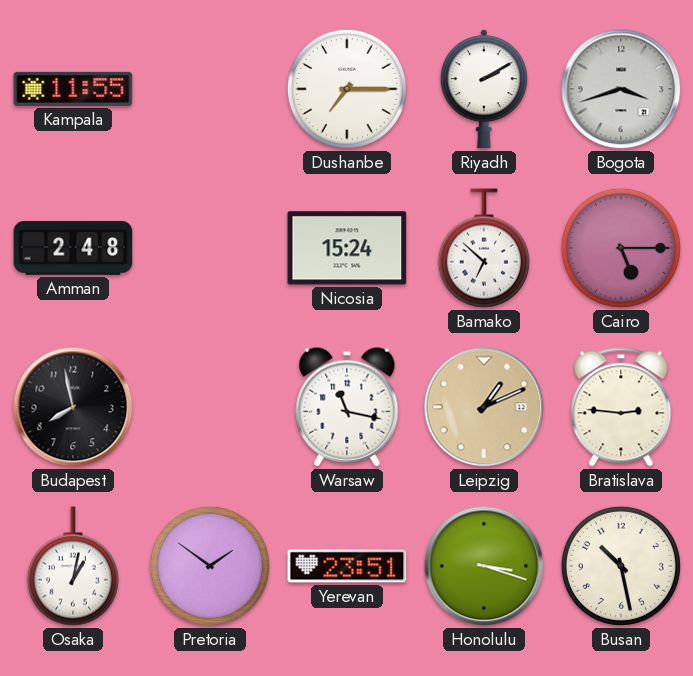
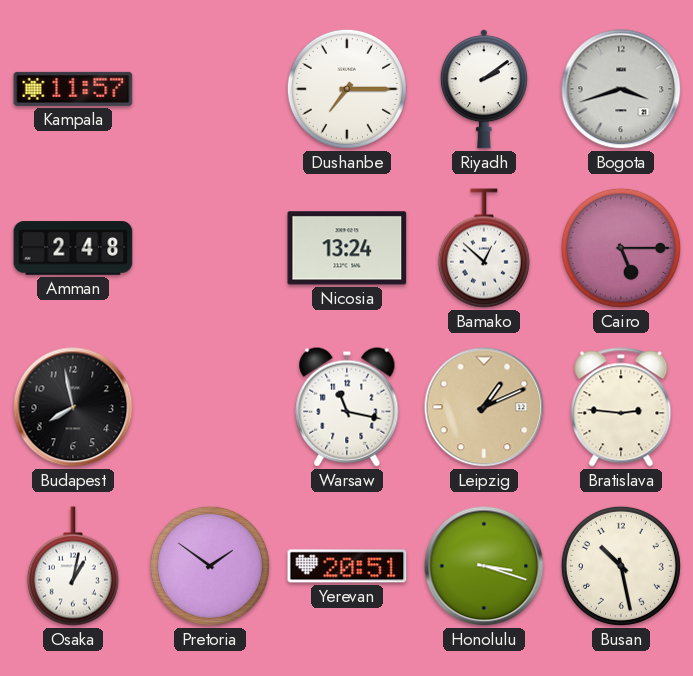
Kampala: 11:55 -> 11:57 (73, 89)
Riyadh: 2:10 -> 2:09 (484, 89)
Nicosia: 15:24 -> 13:24 (347, 248)
Bamako: 6:52 -> 12:52 (484, 248)
Yerevan: 23:51 -> 20:51 (347, 566)
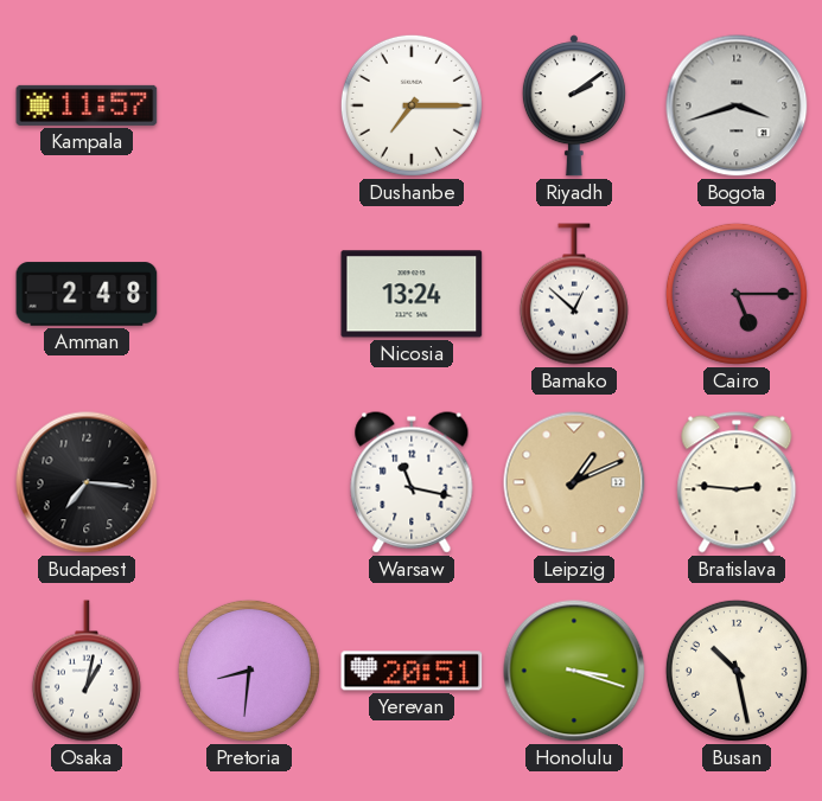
Budapest: 7:58 -> 7:16 (87, 482)
Pretoria: 1:51 -> 8:31 (249, 671)
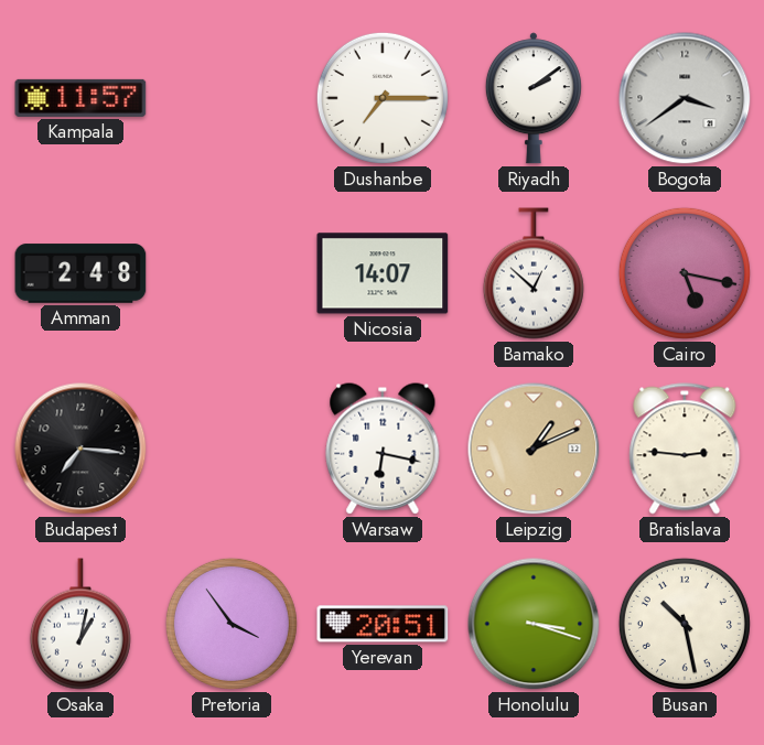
Bogota: 3:42 -> 3:39 (685, 98)
Nicosia: 13:24 -> 14:07 (383, 273)
Cairo: 5:15 -> 5:17 (685, 273)
Warsaw: 11:17 -> 6:17 (383, 449)
Pretoria: 8:31 -> 3:54 (232, 624)
